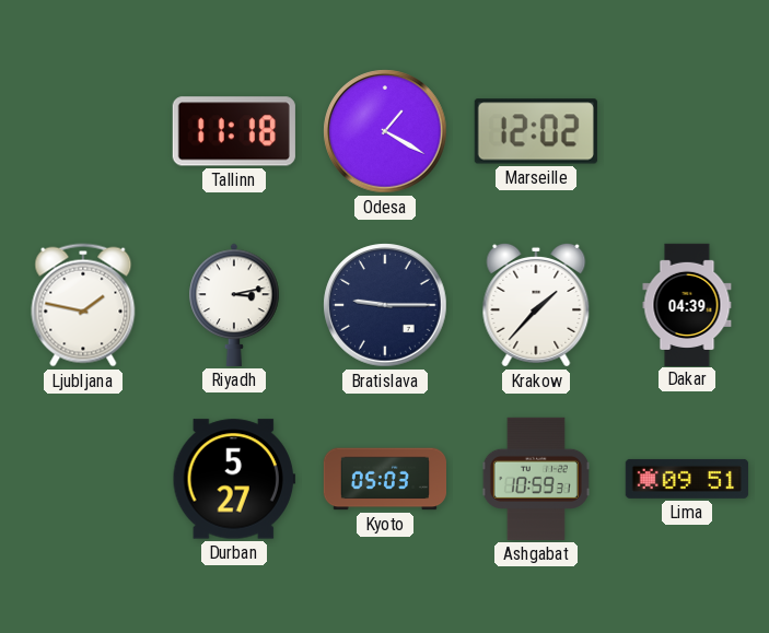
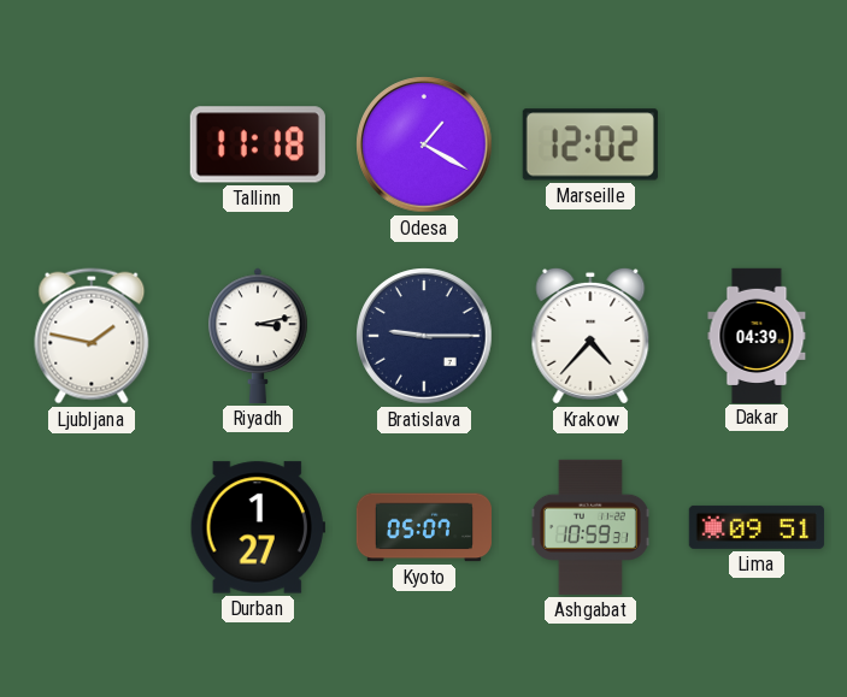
Krakow: 1:37 -> 4:37 (590, 336)
Durban: 5:27 -> 1:27 (258, 527)
Kyoto: 05:03 -> 05:07 (423, 527)
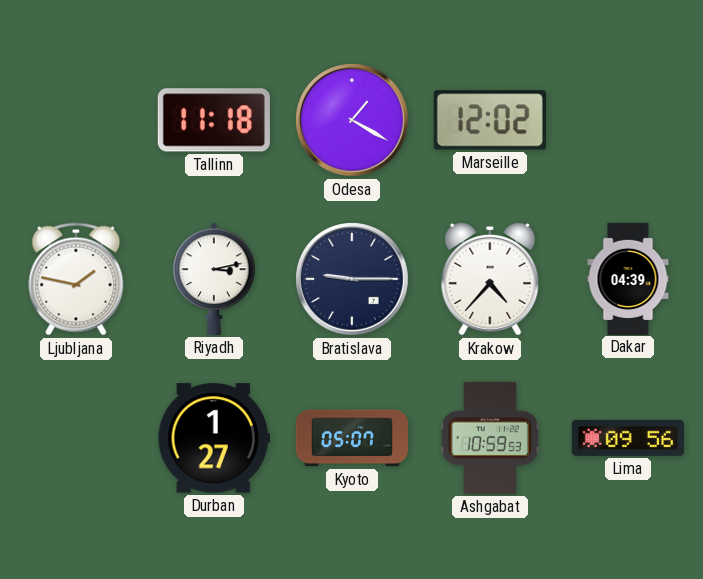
Ashgabat: 10:59:31 -> 10:59:53 (490, 438)
Lima: 09:51 -> 09:56 (628, 438)
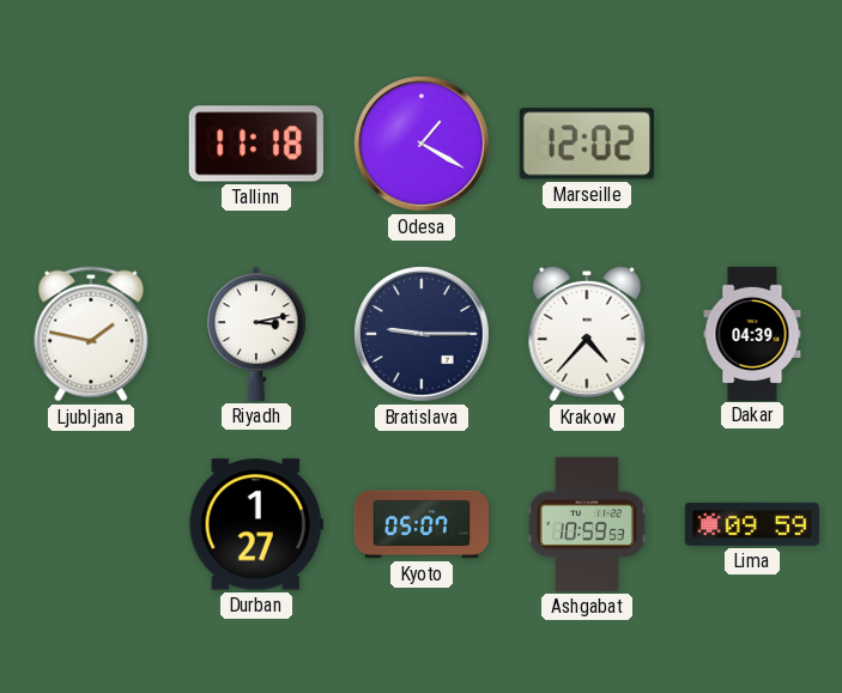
Lima: 09:56 -> 09:59 (752, 524)
